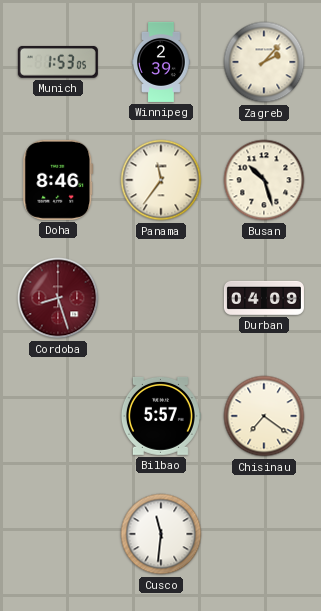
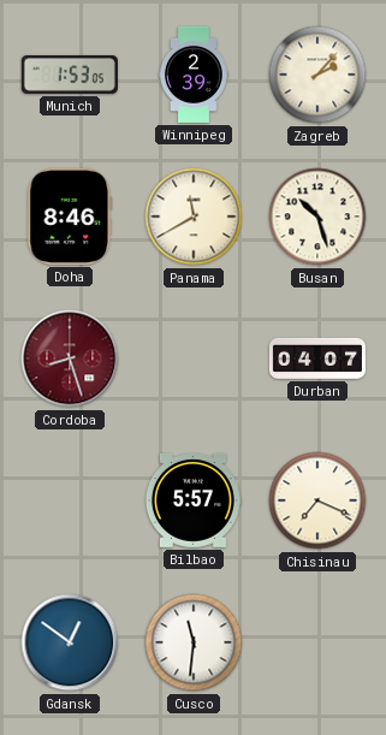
Panama: 11:36 -> 11:40 (194, 217)
Durban: 04:09 -> 04:07 (317, 358)
Chisinau: 7:21 -> 7:19 (317, 500)
Gdansk: none -> 12:51 (70, 642)
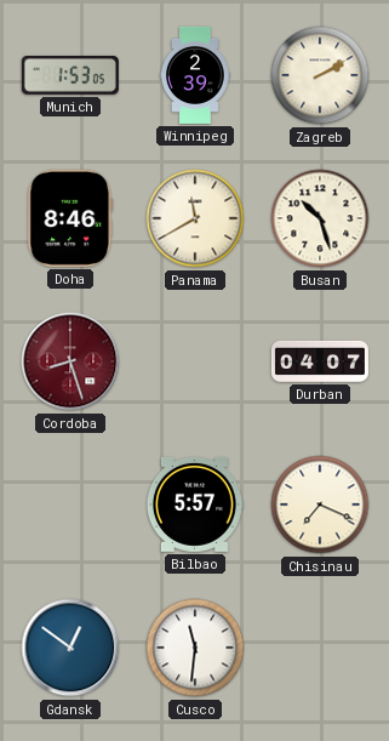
Zagreb: 2:07 -> 2:10 (320, 75)
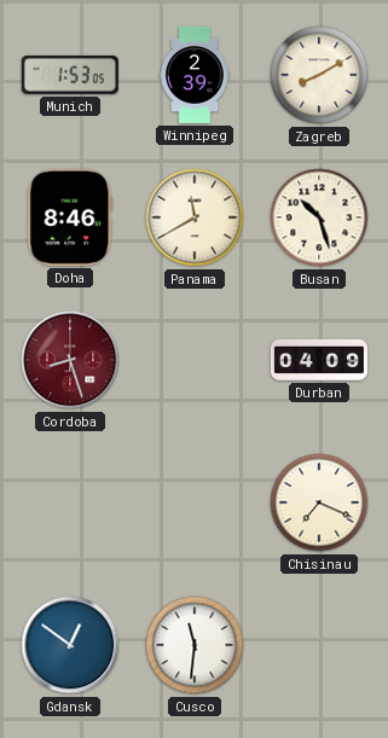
Zagreb: 2:10 -> 8:10 (319, 75)
Durban: 04:07 -> 04:09 (319, 360)
Bilbao: 5:57 -> none (194, 505)
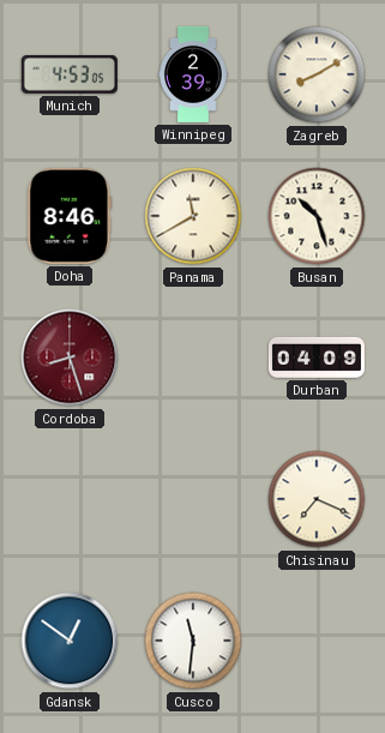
Munich: 1:53 -> 4:53 (70, 74)
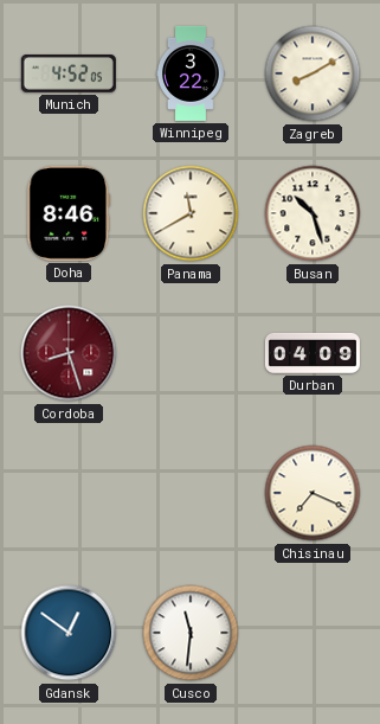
Munich: 4:53 -> 4:52 (69, 73)
Winnipeg: 2:39 -> 3:22 (192, 73)
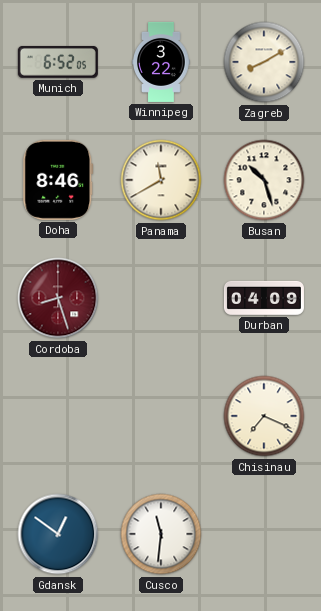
Munich: 4:52 -> 6:52 (58, 62)
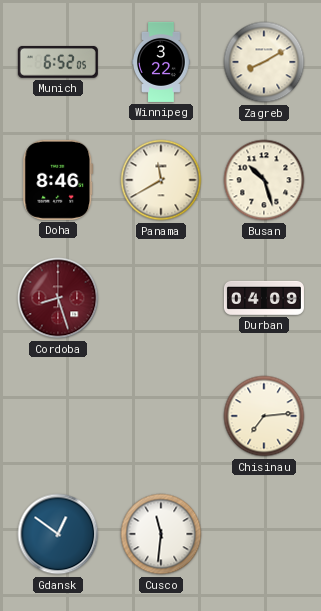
Chisinau: 7:19 -> 7:14 (264, 416)
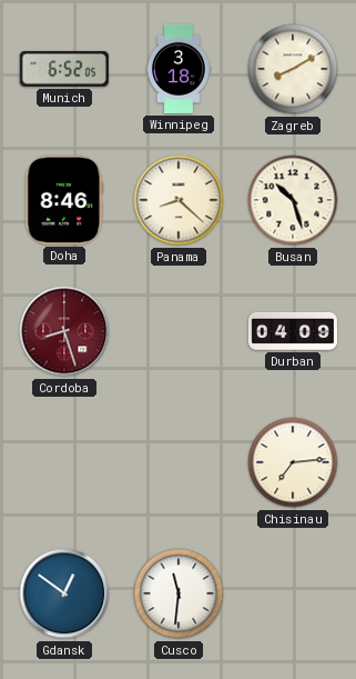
Winnipeg: 3:22 -> 3:18 (180, 69)
Panama: 11:40 -> 8:22 (179, 200)
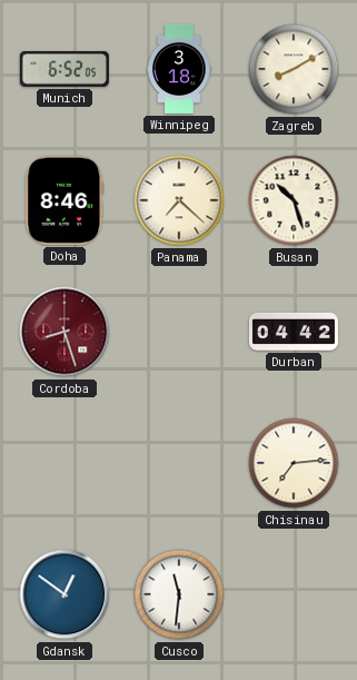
Panama: 8:22 -> 7:22 (179, 200)
Durban: 04:09 -> 04:42 (294, 332)
